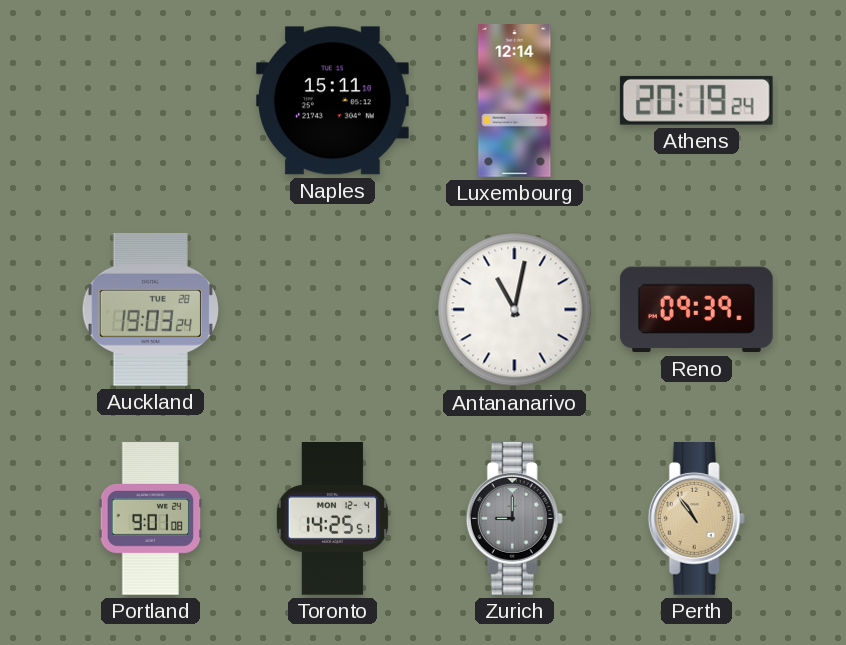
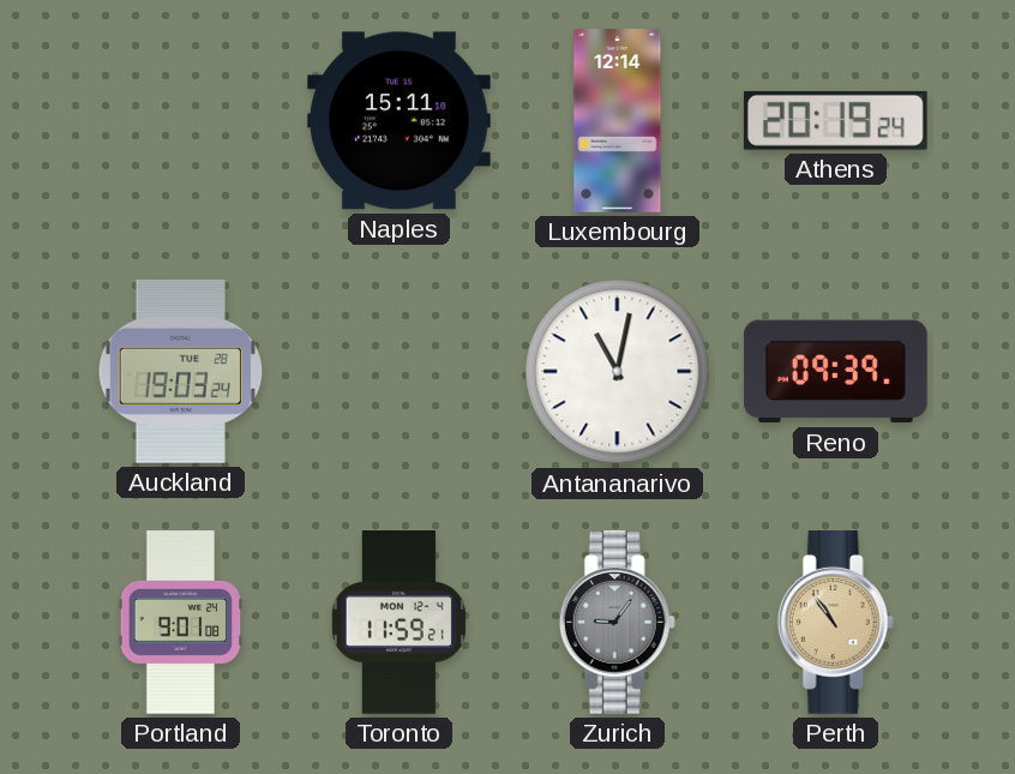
Toronto: 14:25 -> 11:59 (398, 623)
Zurich: 9:00 -> 9:06 (617, 623)
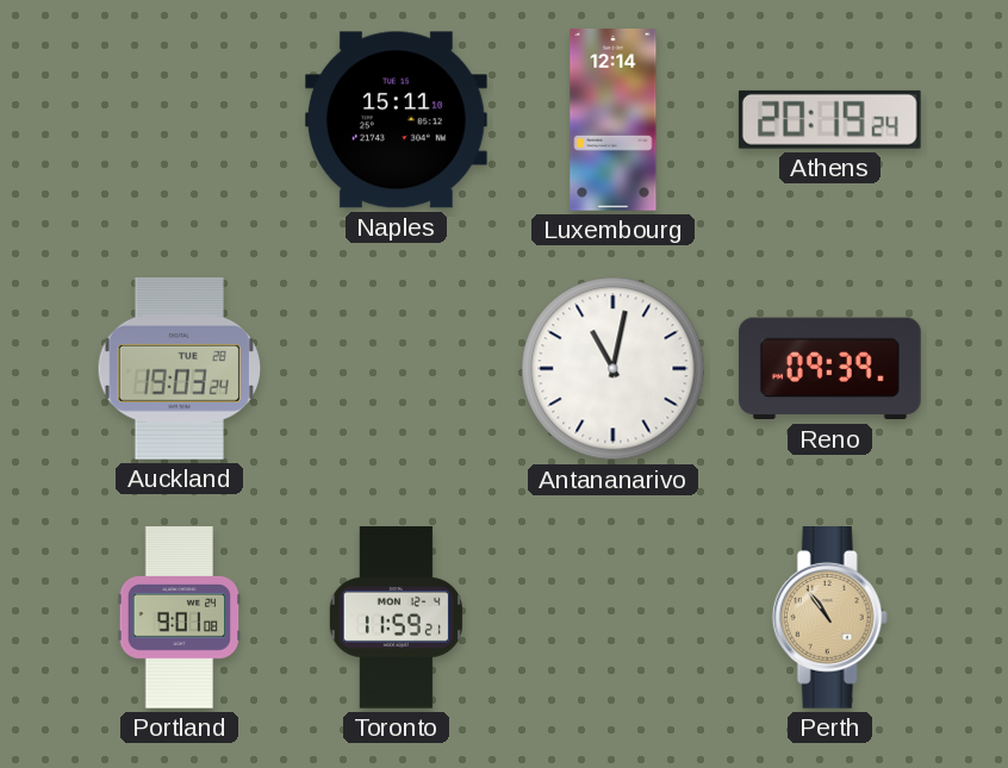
Zurich: 9:06 -> none (617, 623)
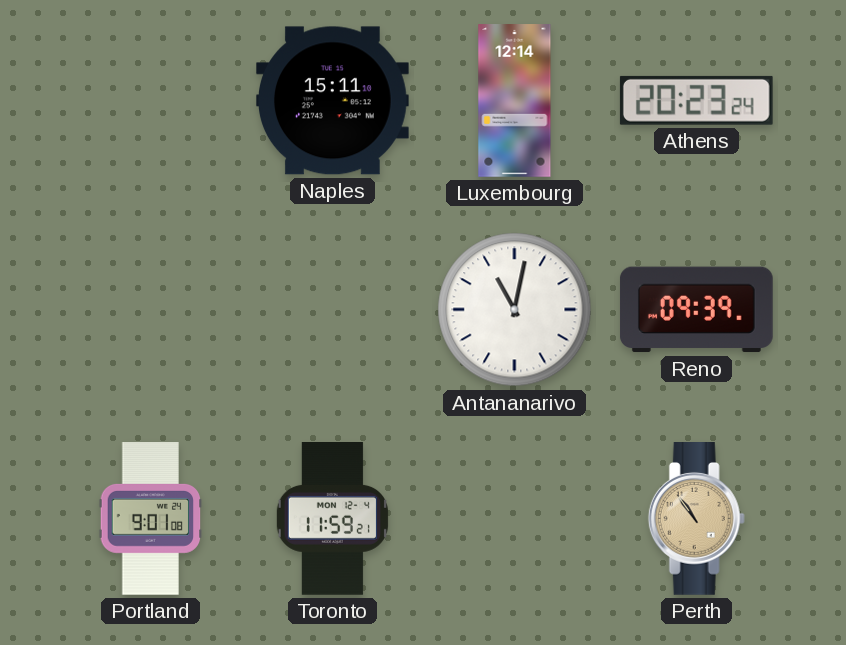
Athens: 20:19 -> 20:23 (696, 100)
Auckland: 19:03 -> none (179, 368)
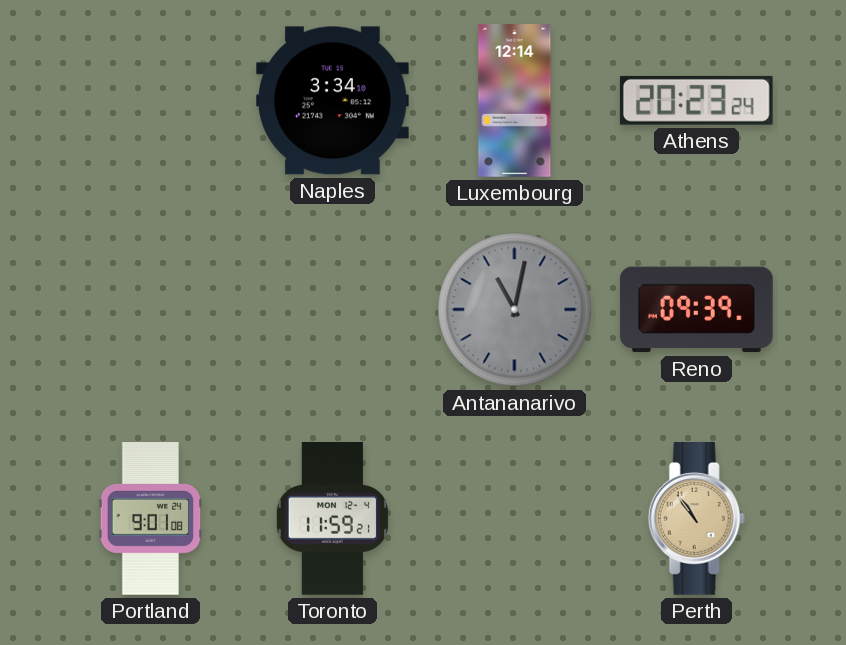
Naples: 15:11 -> 3:34 (333, 101)
Antananarivo dial: white -> grey (515, 310)
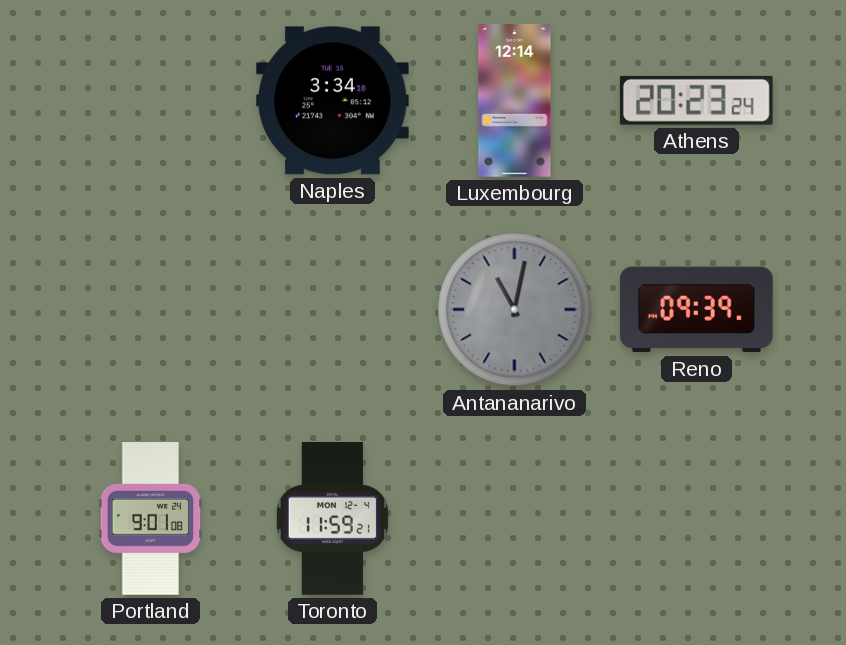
Perth: 10:54 -> none (696, 519)
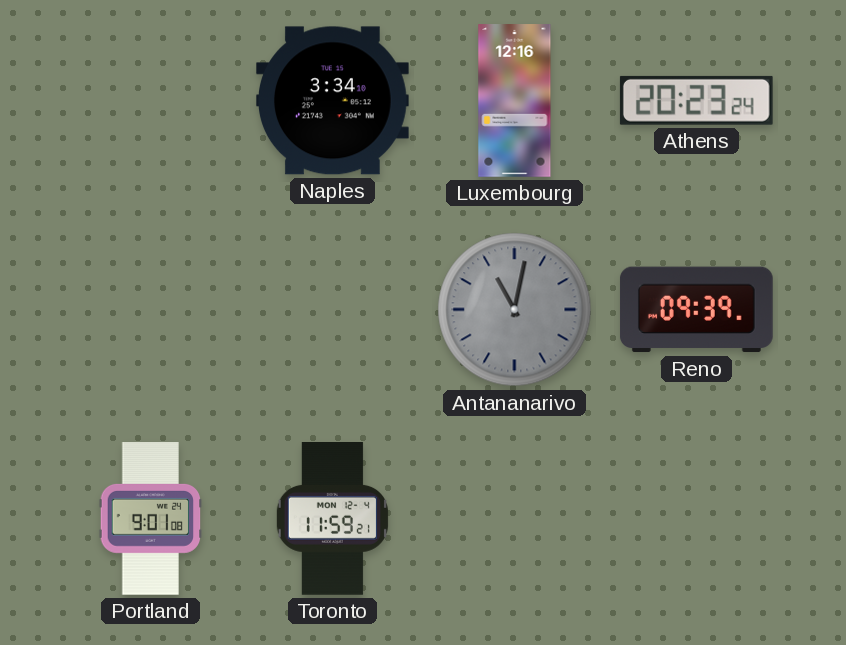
Luxembourg: 12:14 -> 12:16 (515, 101)
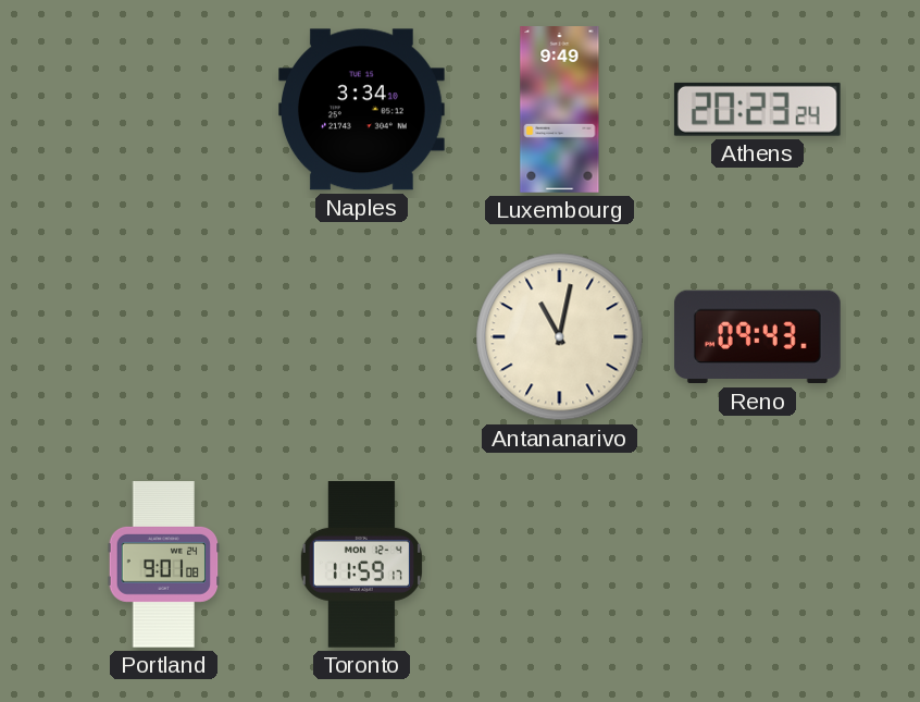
Luxembourg: 12:16 -> 9:49 (560, 110)
Antananarivo dial: grey -> cream (560, 337)
Reno: 09:39 -> 09:43 (757, 337)
Toronto: 11:59:21 -> 11:59:17 (361, 565)
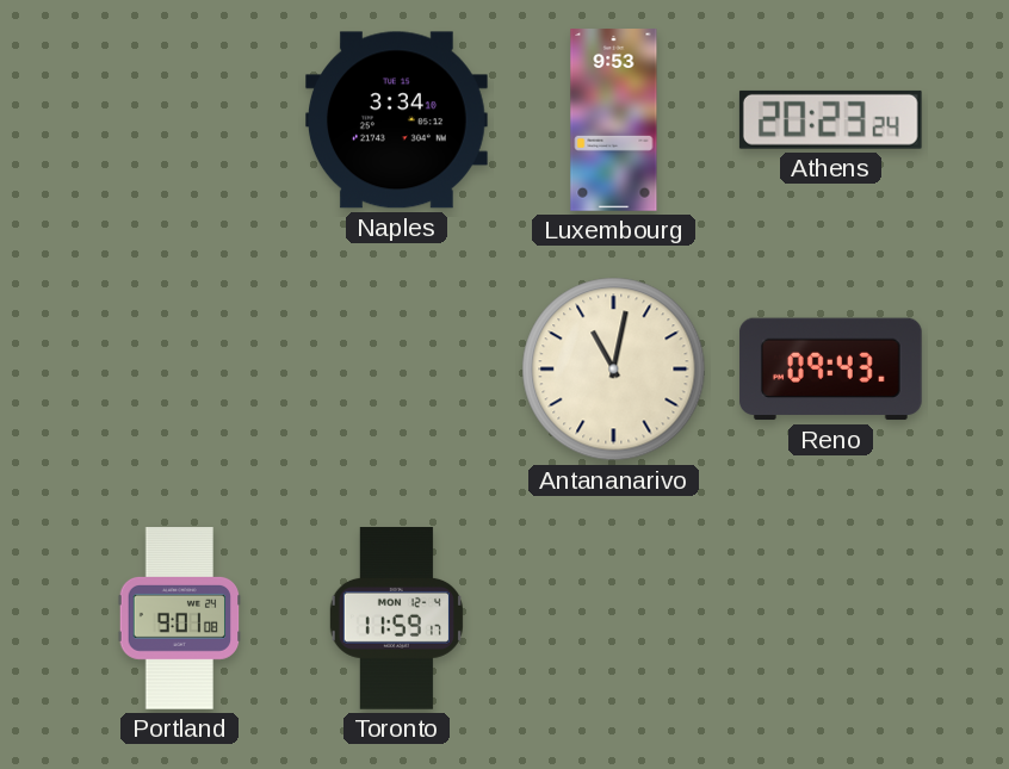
Luxembourg: 9:49 -> 9:53 (614, 120)
